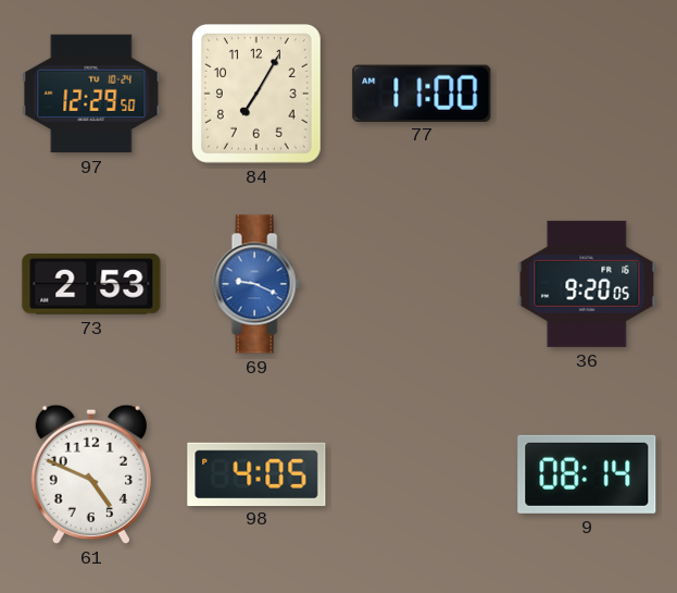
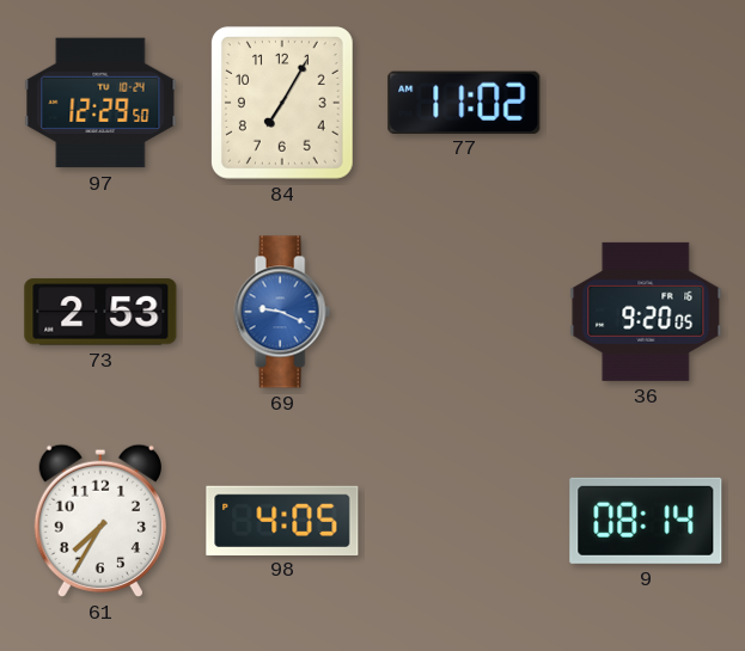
77: 11:00 -> 11:02 (464, 102)
61: 4:49 -> 7:35 (100, 521)
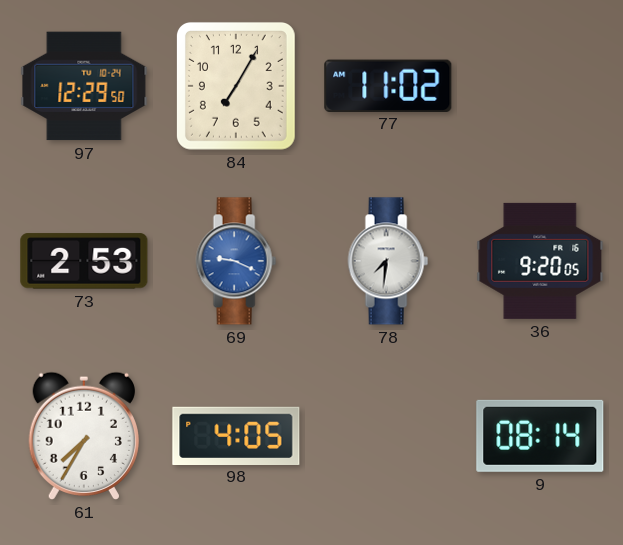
78: none -> 7:31 (388, 261)
